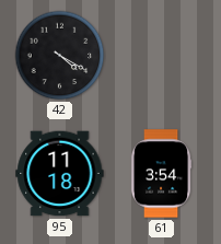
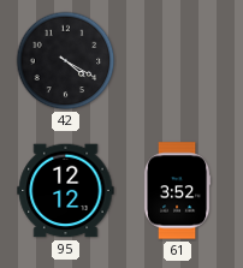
95: 11:18 -> 12:12 (66, 191)
61: 3:54 -> 3:52 (177, 191)
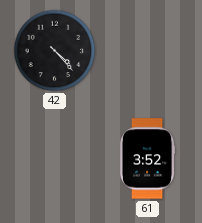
42: 4:20 -> 4:23 (55, 51)
95: 12:12 -> none (66, 191)
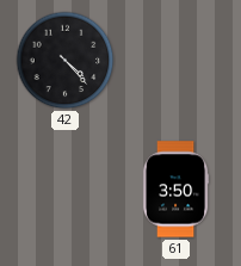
61: 3:52 -> 3:50 (175, 190)
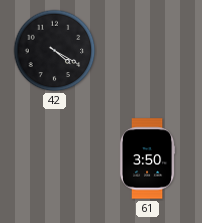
42: 4:23 -> 4:20 (55, 51)
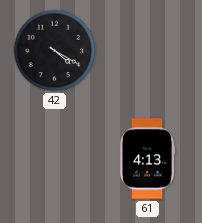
61: 3:50 -> 4:13 (147, 159)
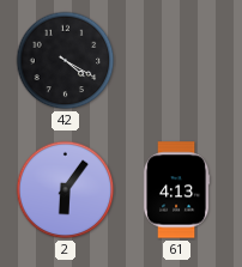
2: none -> 6:06 (66, 190)
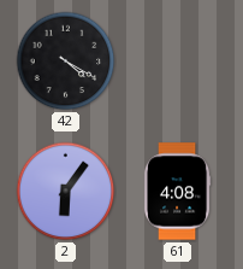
61: 4:13 -> 4:08 (177, 192)
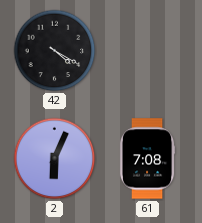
2: 6:06 -> 6:04 (55, 159)
61: 4:08 -> 7:08 (147, 159)
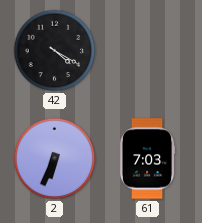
2: 6:04 -> 6:34 (55, 159)
61: 7:08 -> 7:03 (147, 159)
